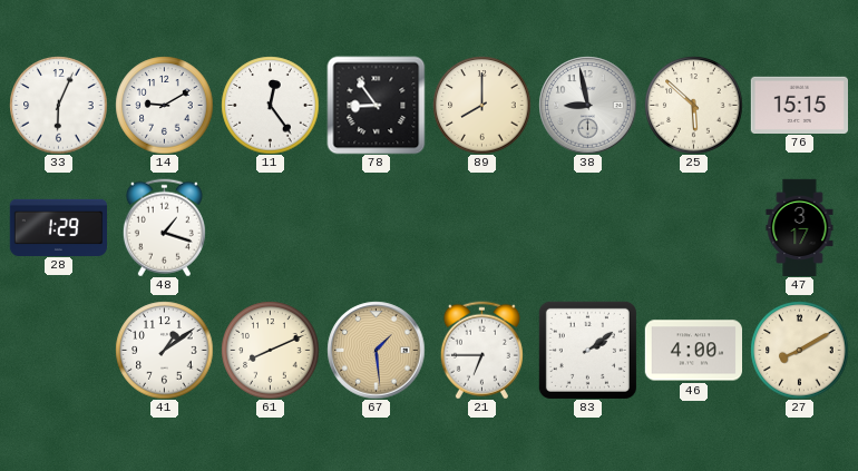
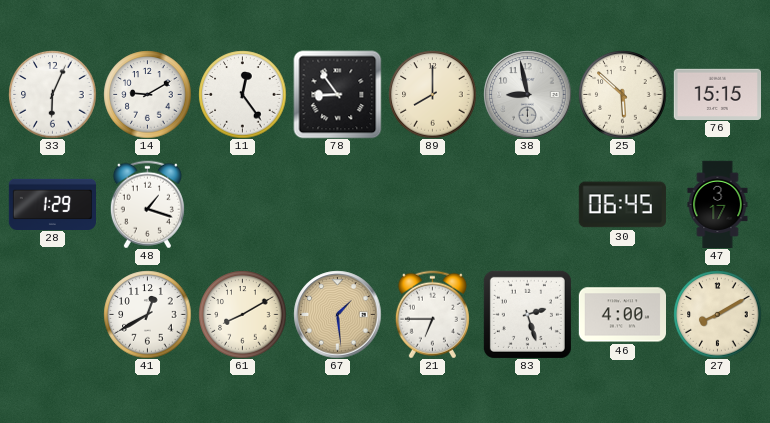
30: none -> 06:45 (622, 205)
41: 1:09 -> 12:40 (147, 314)
61: 8:11 -> 8:10 (242, 314)
83: 2:09 -> 2:27 (527, 314)
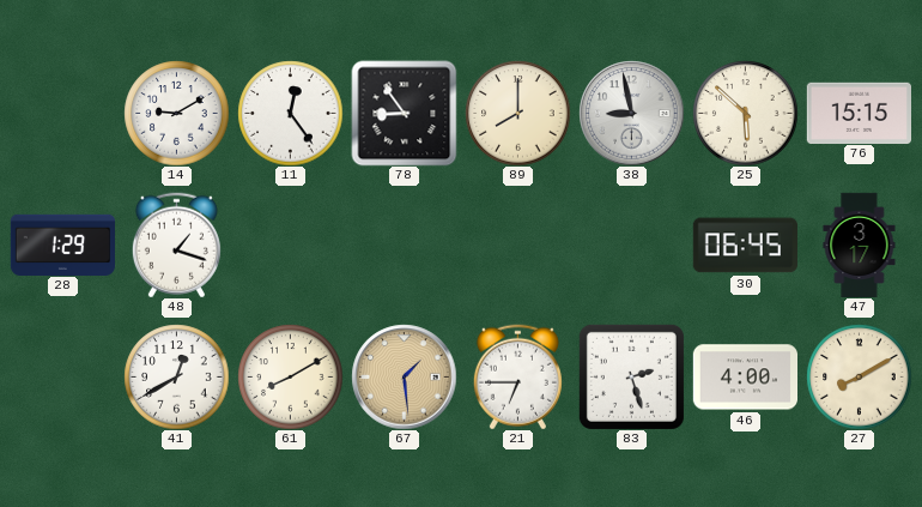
33: 6:04 -> none (52, 94)
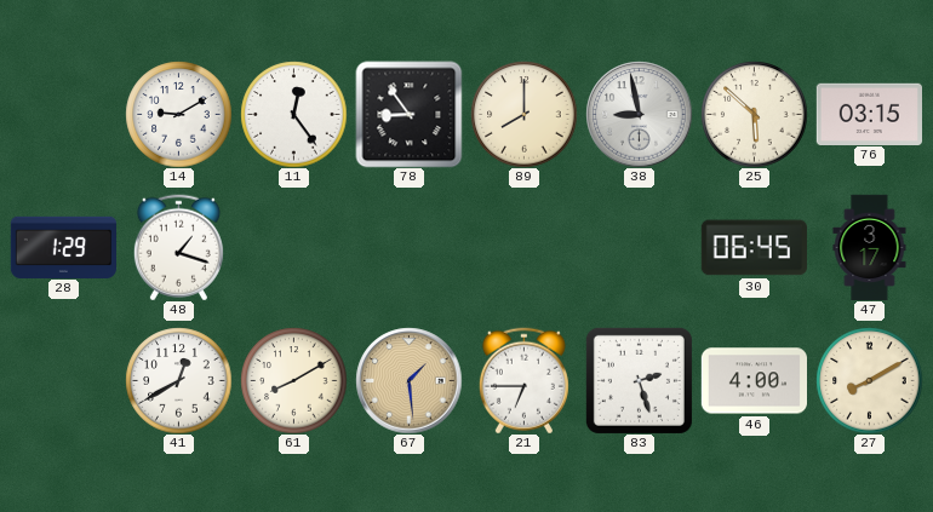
76: 15:15 -> 03:15 (869, 114)
